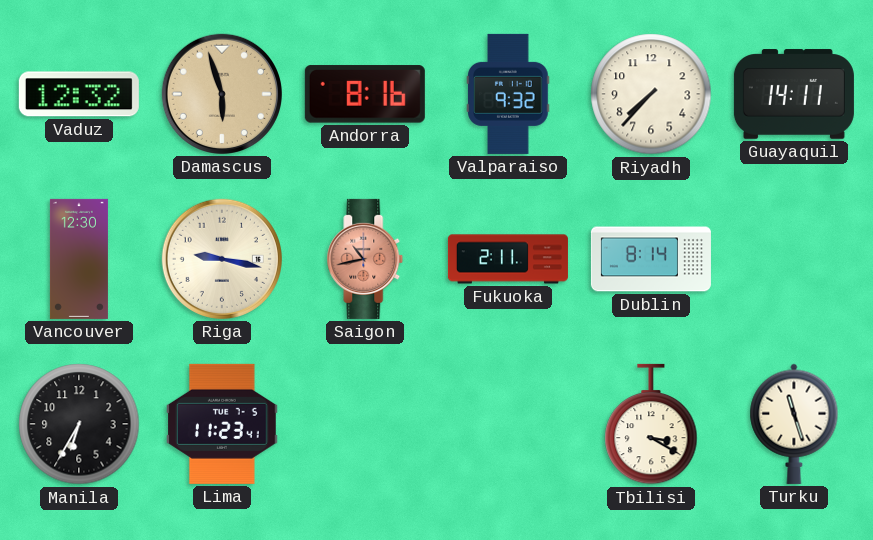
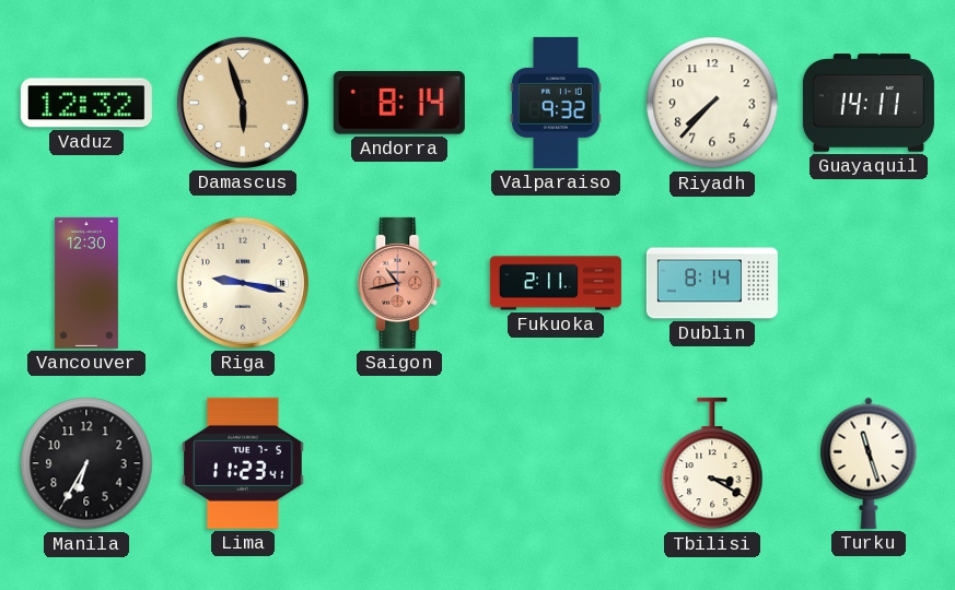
Andorra: 8:16 -> 8:14 (399, 103)
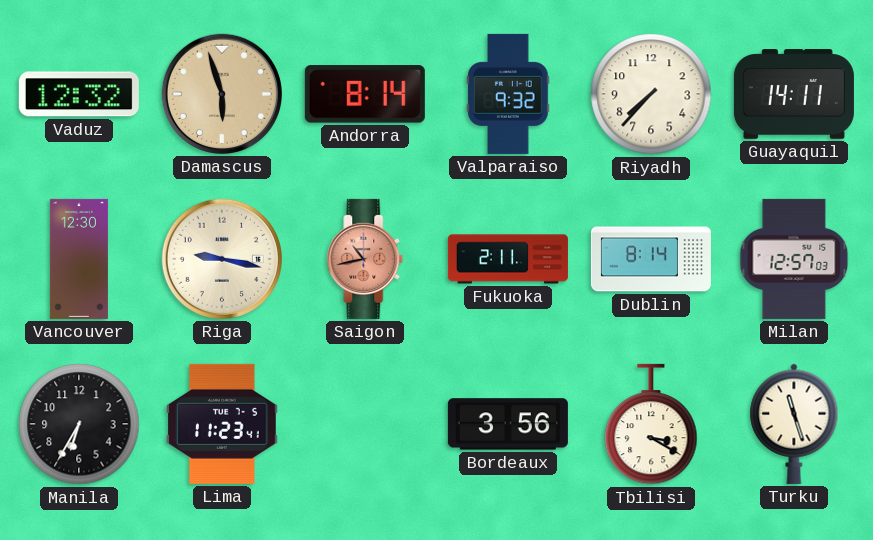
Milan: none -> 12:57 (794, 259)
Bordeaux: none -> 3:56 (508, 424)
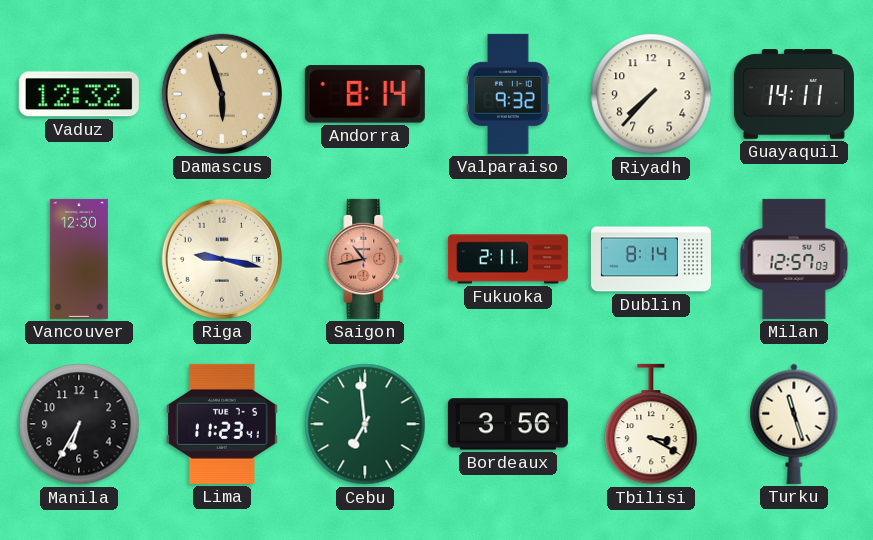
Cebu: none -> 6:59 (365, 424)
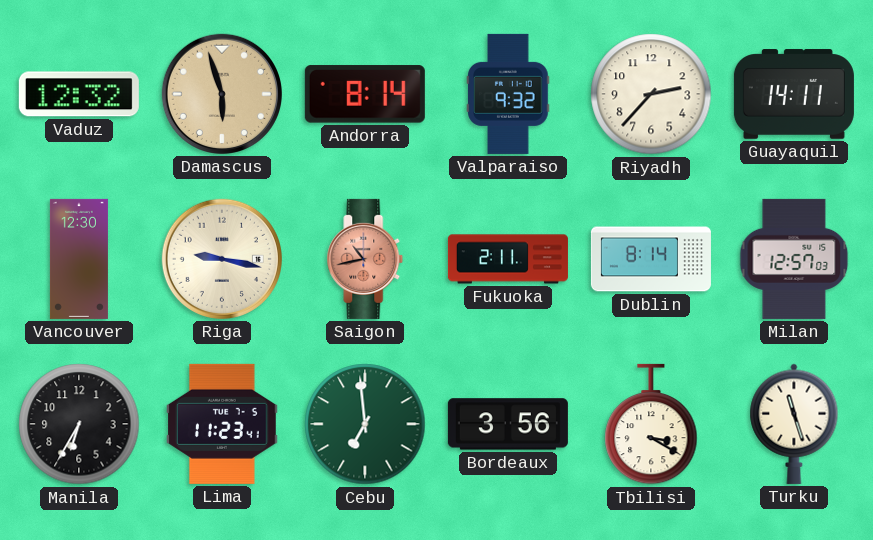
Riyadh: 7:37 -> 2:37 (651, 94)
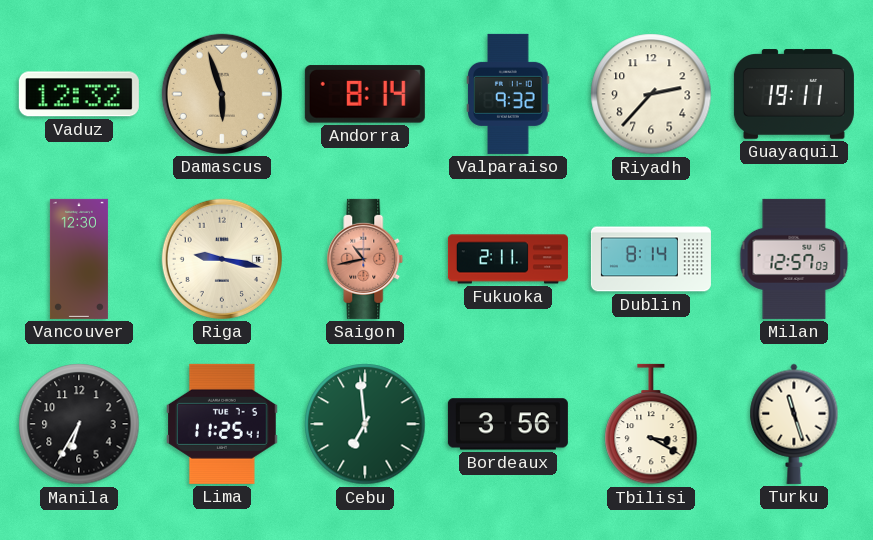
Guayaquil: 14:11 -> 19:11 (794, 94)
Lima: 11:23 -> 11:25 (223, 424)
